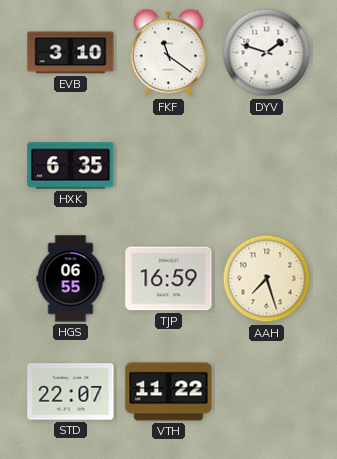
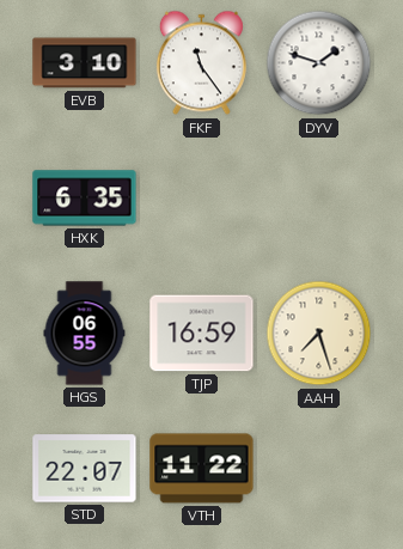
FKF: 11:21 -> 11:24 (201, 63)
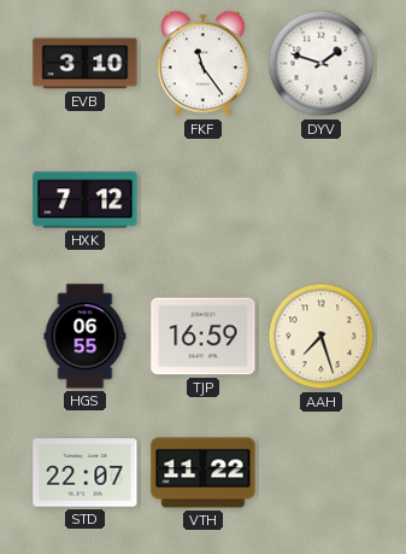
HXK: 6:35 -> 7:12 (86, 200)
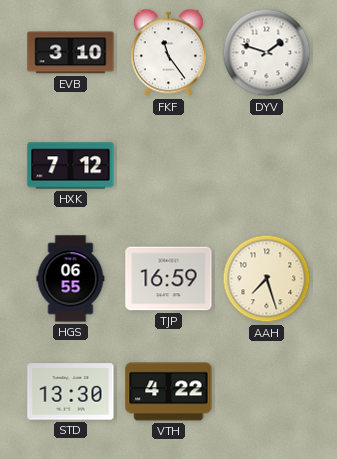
STD: 22:07 -> 13:30 (71, 392)
VTH: 11:22 -> 4:22 (169, 392)
